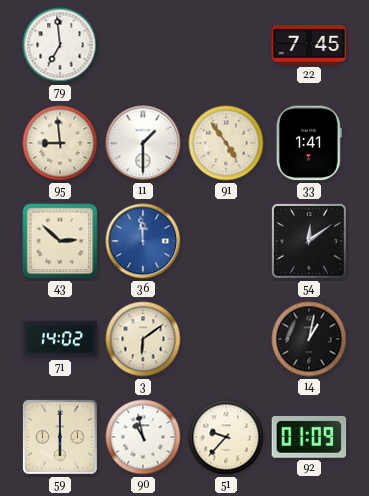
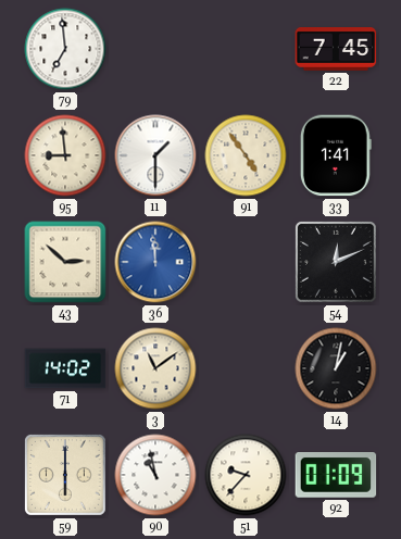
54: 12:09 -> 12:11 (336, 262)
3: 6:09 -> 11:09 (155, 368)
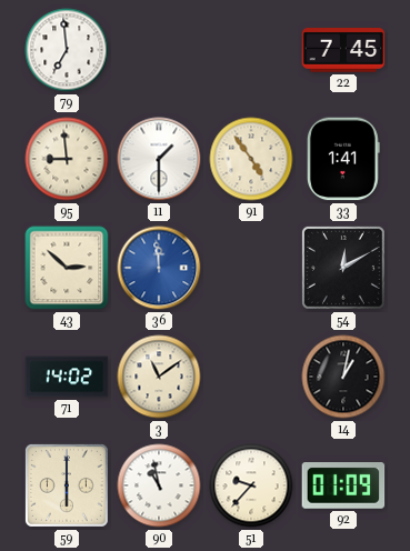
54: 12:11 -> 12:10 (343, 268)
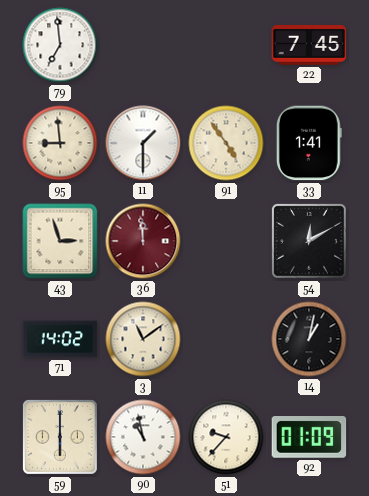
43: 2:52 -> 2:57 (60, 241)
36 dial: blue -> burgundy (143, 241)
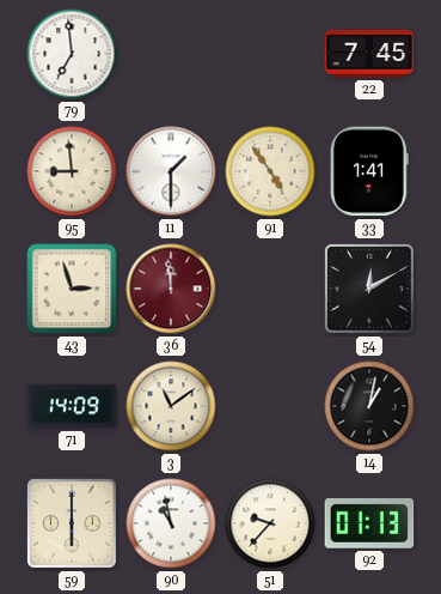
71: 14:02 -> 14:09 (72, 406)
92: 01:09 -> 01:13 (369, 525)
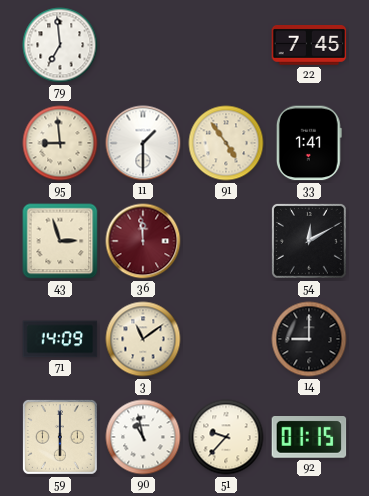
14: 1:02 -> 9:00 (309, 339)
92: 01:13 -> 01:15 (309, 438)
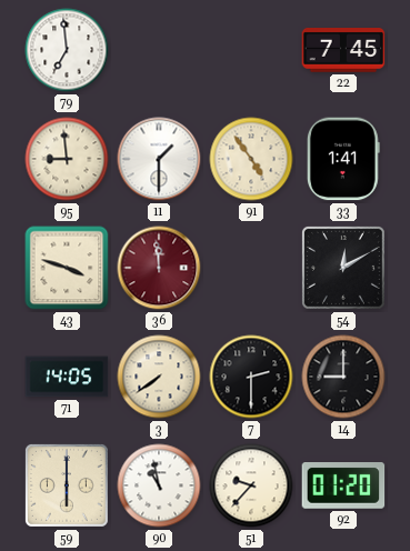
43: 2:57 -> 3:48 (67, 268)
71: 14:09 -> 14:05 (67, 377)
3: 11:09 -> 7:39 (159, 377)
7: none -> 2:30 (251, 377)
92: 01:15 -> 01:20 (343, 487)
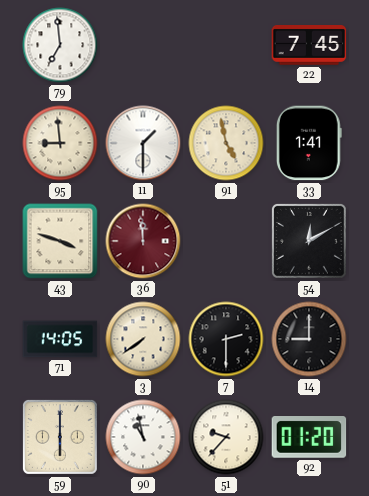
91: 4:54 -> 4:58 (226, 143)
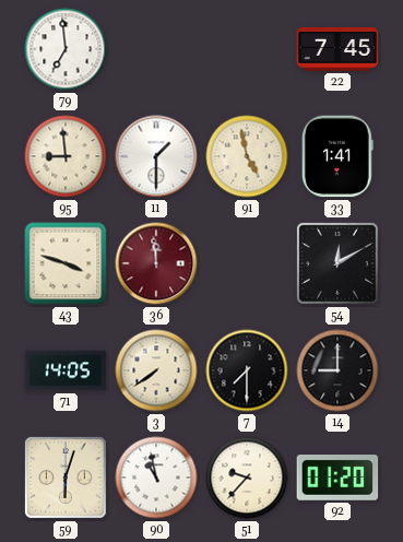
7: 2:30 -> 7:30 (247, 370)
59: 6:00 -> 6:03 (66, 478)
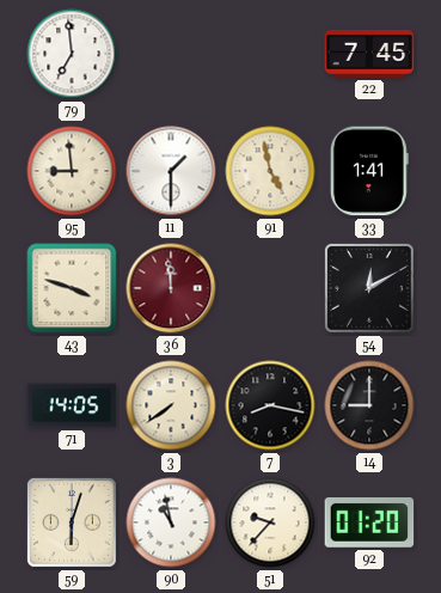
7: 7:30 -> 8:17 (270, 405)
